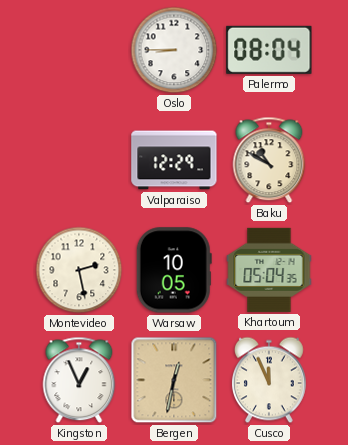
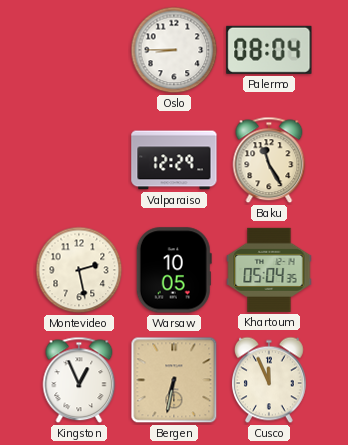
Baku: 10:50 -> 11:25 (269, 160)
Bergen: 12:32 -> 6:32 (174, 380)
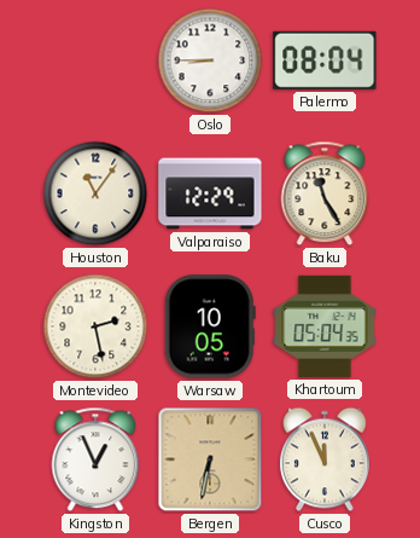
Houston: none -> 11:06 (95, 193)
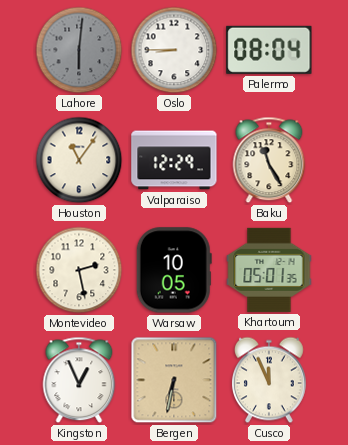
Lahore: none -> 6:01 (79, 50)
Khartoum: 05:04 -> 05:01 (269, 270)
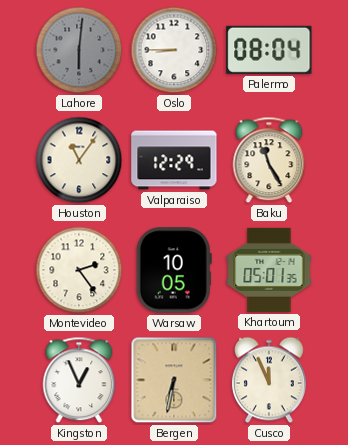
Montevideo: 2:28 -> 2:24 (79, 270)
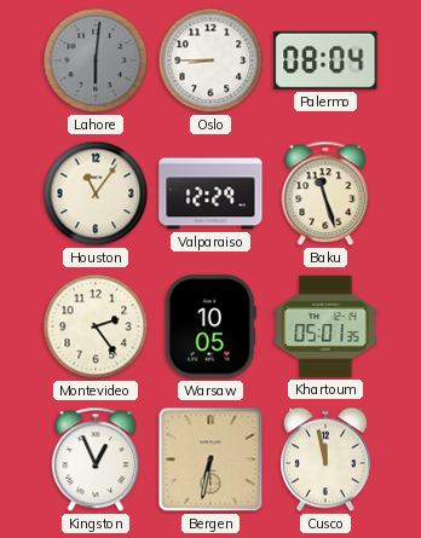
Baku: 11:25 -> 11:27 (325, 193)
Cusco: 11:56 -> 11:58 (325, 459)
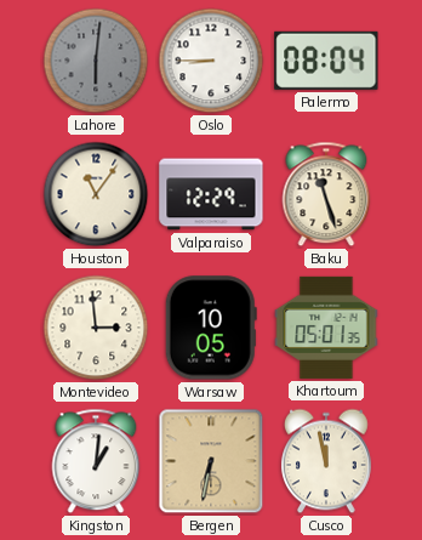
Montevideo: 2:24 -> 2:59 (96, 328)
Kingston: 12:56 -> 1:01 (96, 461)
